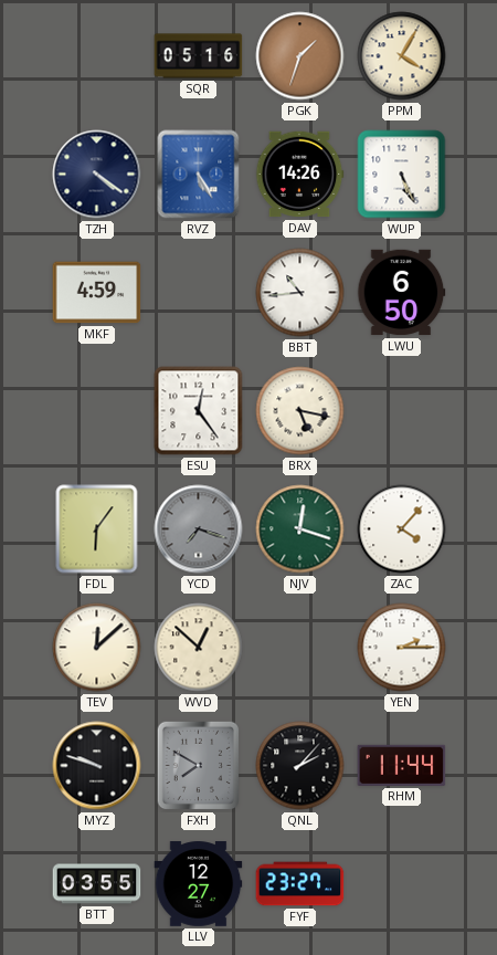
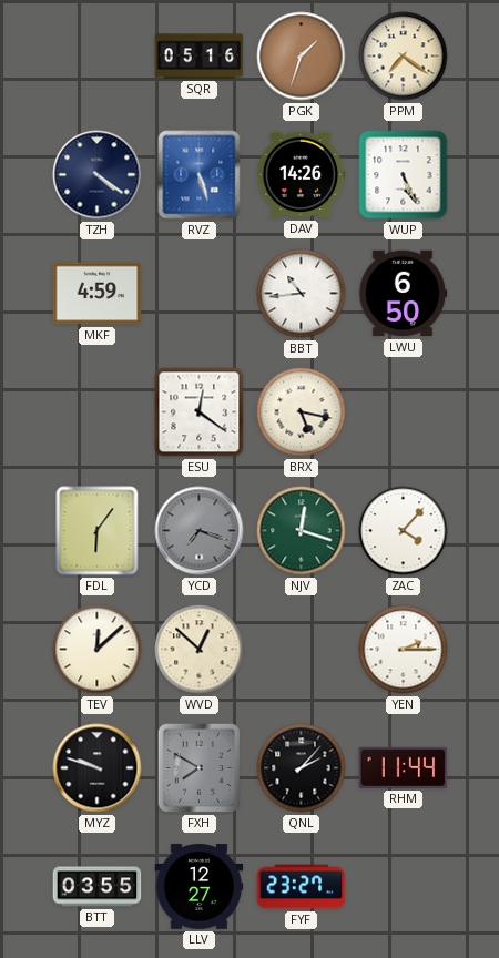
PPM: 4:05 -> 7:21 (404, 57)
RVZ: 5:25 -> 5:27 (200, 175)
ESU: 12:24 -> 12:21 (200, 412)
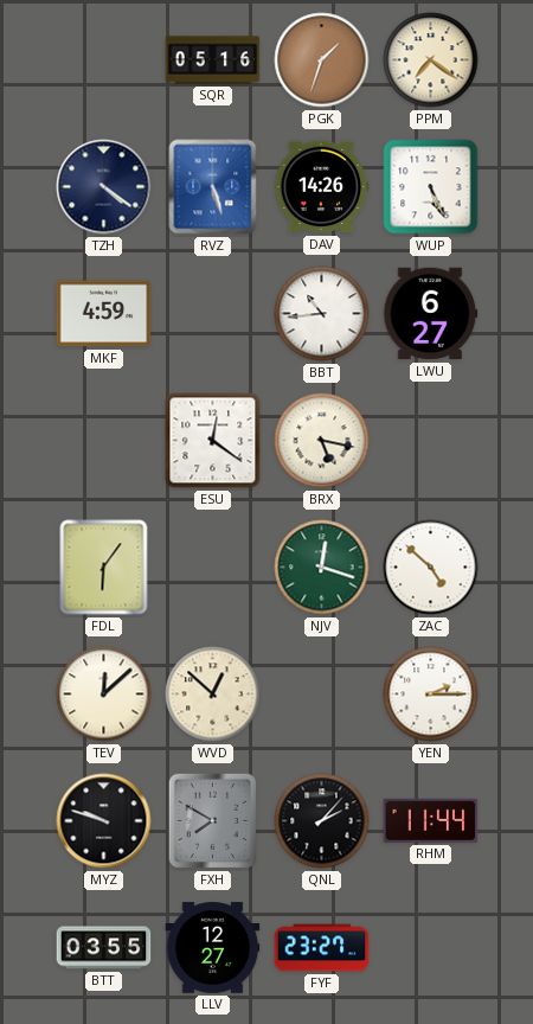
LWU: 6:50 -> 6:27 (430, 314)
YCD: 7:18 -> none (200, 531)
ZAC: 4:07 -> 4:52 (431, 568)
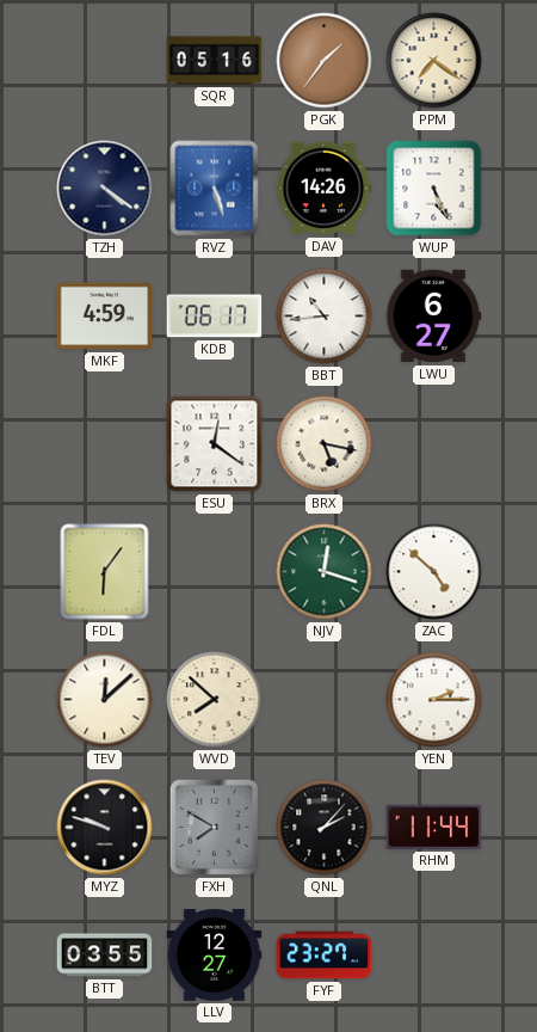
PGK: 1:33 -> 1:36 (325, 61)
KDB: none -> 06:17 (215, 317)
WVD: 12:52 -> 7:52 (215, 700)
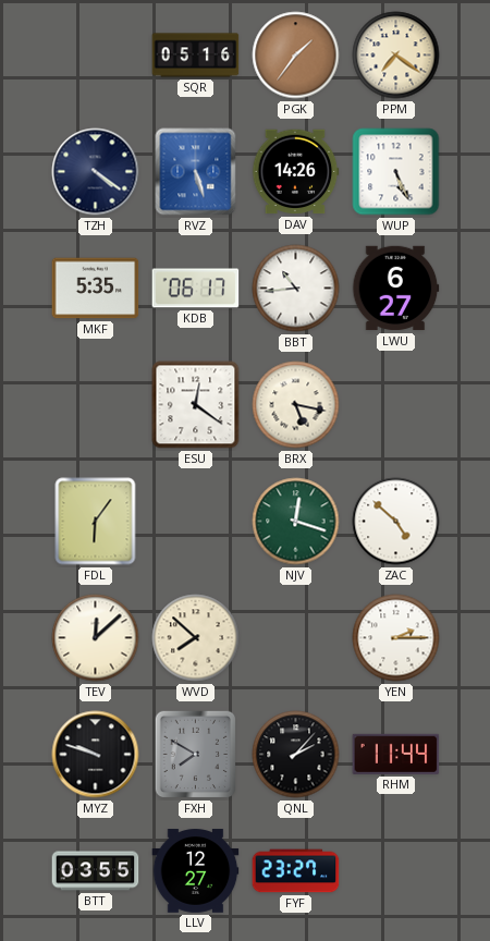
MKF: 4:59 -> 5:35 (96, 289)
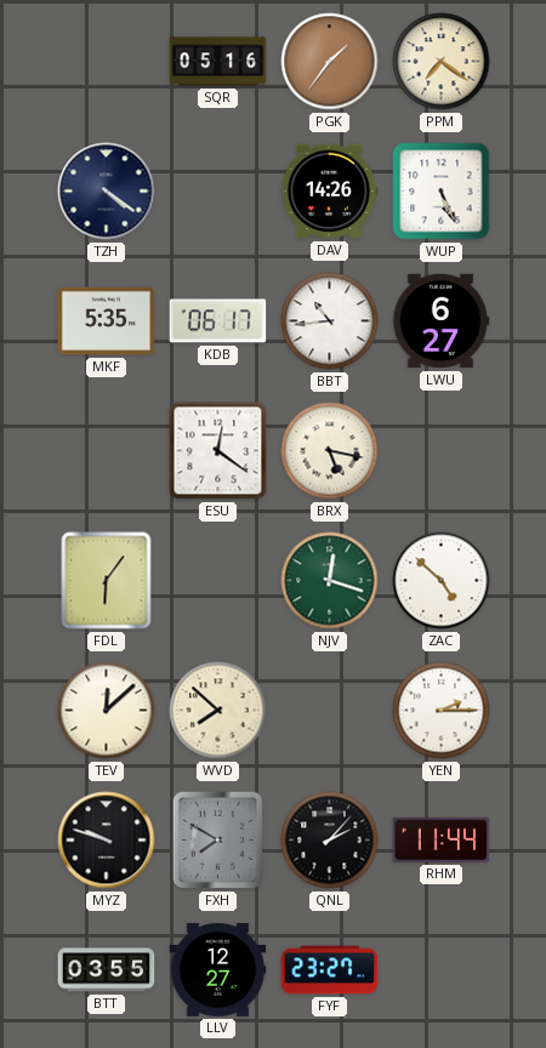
RVZ: 5:27 -> none (196, 172)
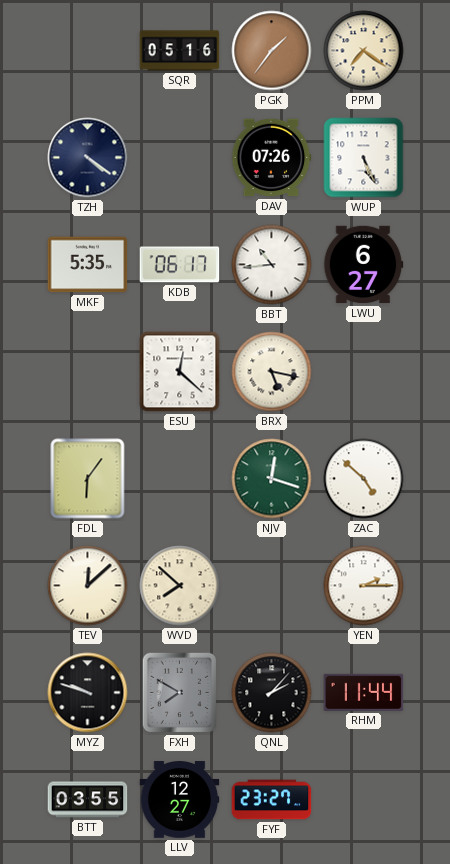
DAV: 14:26 -> 07:26 (271, 158)
ESU: 12:21 -> 12:22 (180, 372)
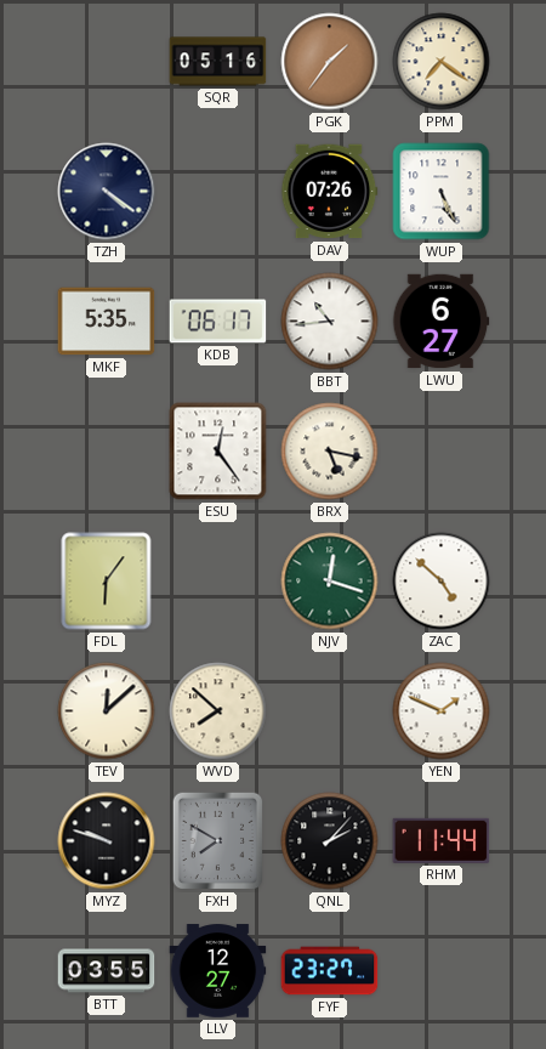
ESU: 12:22 -> 12:24 (218, 452)
YEN: 2:15 -> 1:49 (442, 711)
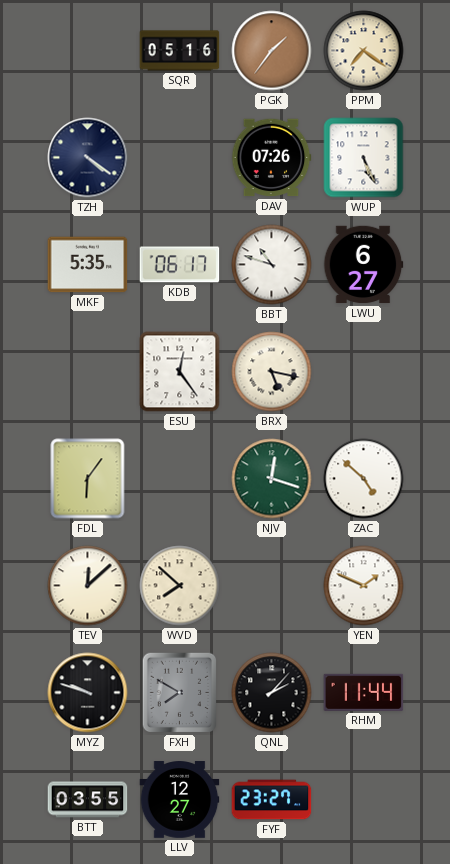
BBT: 10:44 -> 10:48 (272, 265)
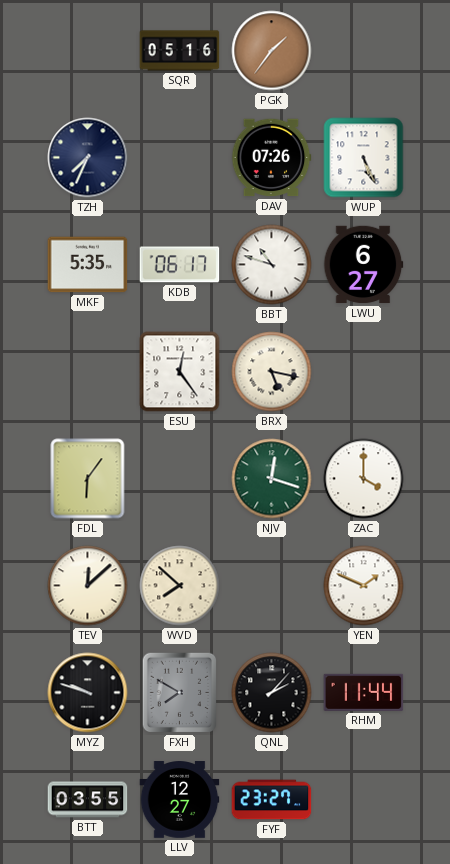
PPM: 7:21 -> none (364, 51)
TZH: 4:21 -> 7:34 (88, 158)
ZAC: 4:52 -> 4:00 (364, 479)
